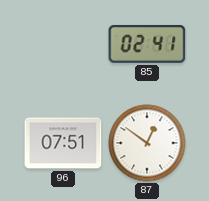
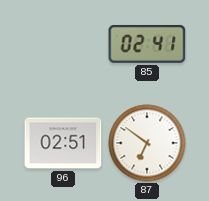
96: 07:51 -> 02:51 (63, 143)
87: 12:51 -> 6:51 (147, 143)
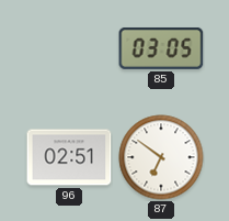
85: 02:41 -> 03:05 (161, 48)
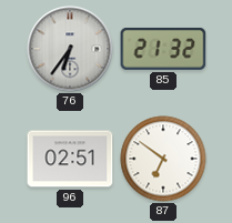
76: none -> 6:36 (70, 49)
85: 03:05 -> 21:32 (163, 49)
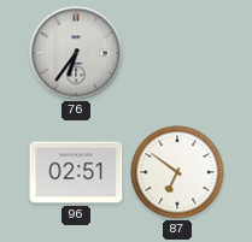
85: 21:32 -> none (163, 49)
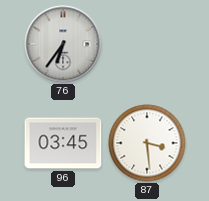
96: 02:51 -> 03:45 (63, 143)
87: 6:51 -> 3:29 (147, 143)
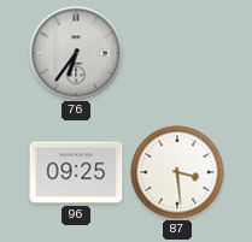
96: 03:45 -> 09:25 (76, 172)
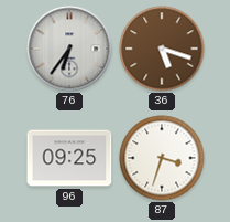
36: none -> 5:18 (162, 49)
87: 3:29 -> 3:33 (162, 158)
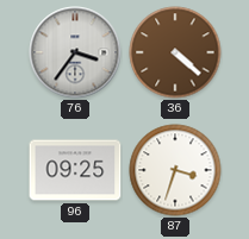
76: 6:36 -> 3:36 (75, 52)
36: 5:18 -> 4:22 (175, 52)
